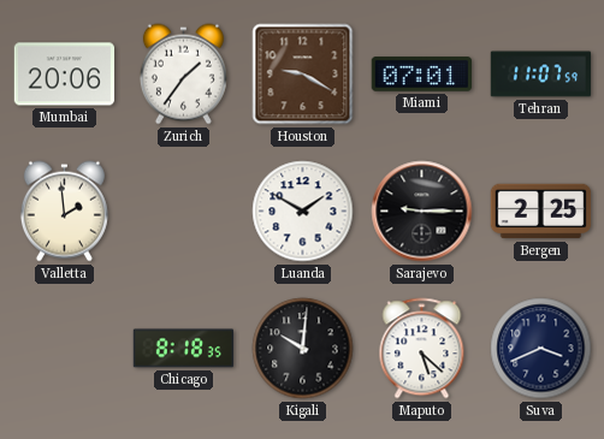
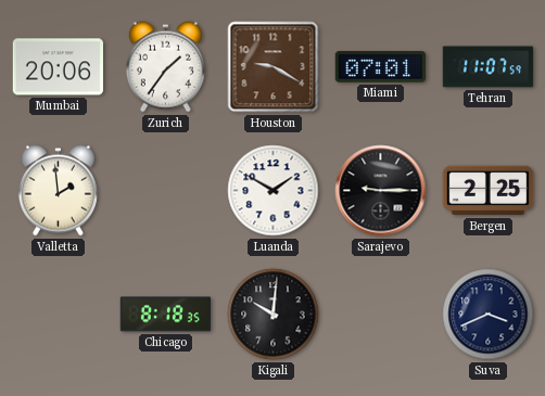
Maputo: 5:22 -> none (422, 349)
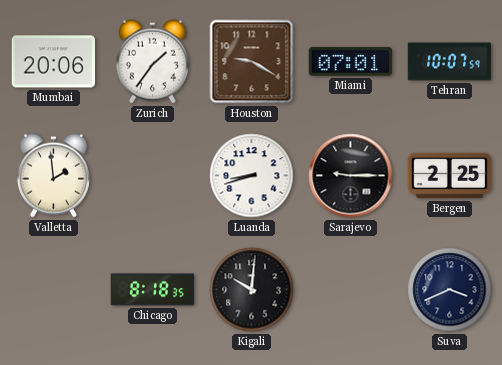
Tehran: 11:07 -> 10:07 (450, 62)
Luanda: 1:50 -> 8:42 (252, 176)
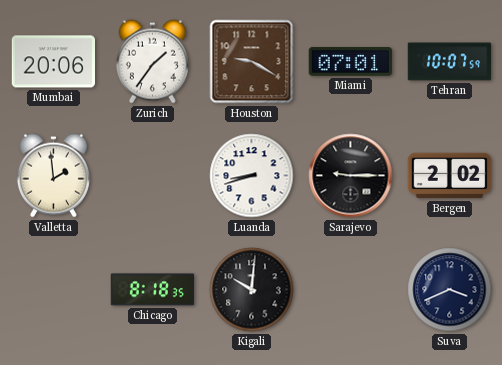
Bergen: 2:25 -> 2:02 (450, 176)
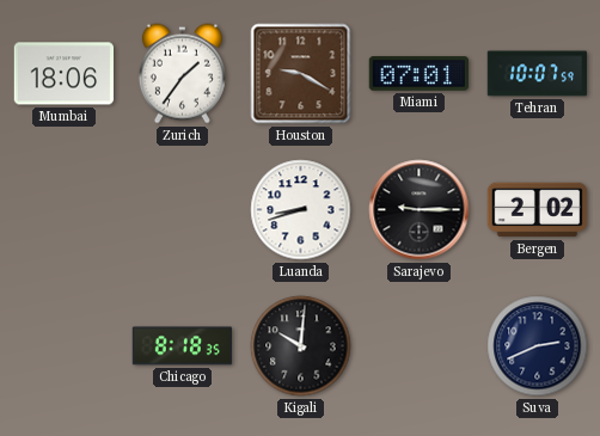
Mumbai: 20:06 -> 18:06 (65, 74)
Valletta: 1:59 -> none (53, 176)
Suva: 3:41 -> 2:41 (538, 346)
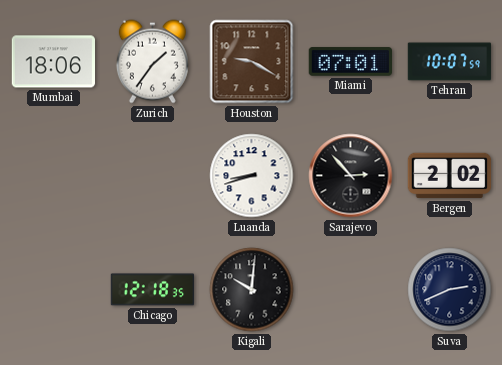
Sarajevo: 9:15 -> 2:53 (351, 176)
Chicago: 8:18 -> 12:18 (153, 290)
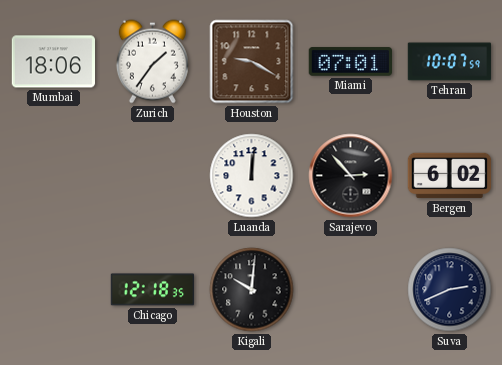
Luanda: 8:42 -> 12:01 (252, 176)
Bergen: 2:02 -> 6:02 (450, 176)
